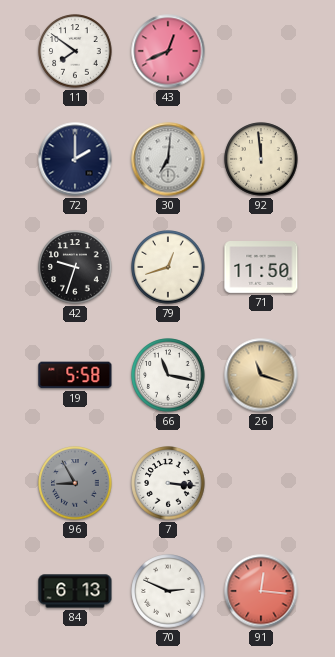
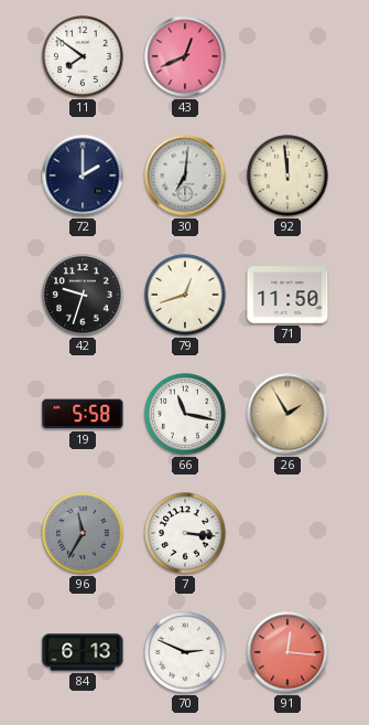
26: 11:18 -> 1:55 (287, 414)
96: 8:55 -> 11:35 (83, 533)
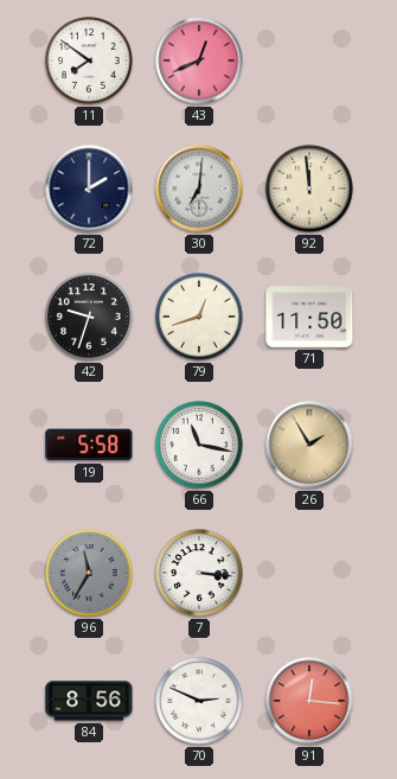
84: 6:13 -> 8:56 (89, 701)
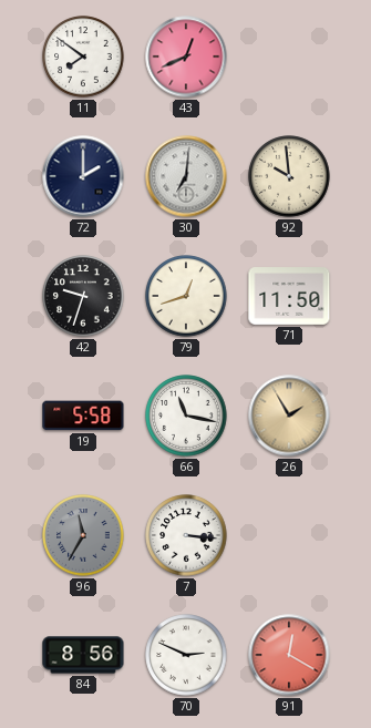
92: 11:59 -> 9:59 (289, 176)
91: 12:16 -> 12:20 (289, 655)
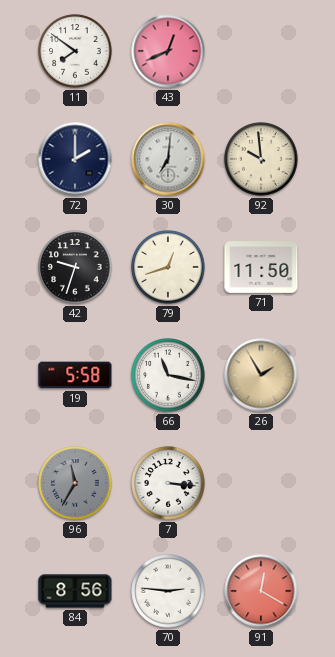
70: 2:49 -> 2:46 (168, 591)
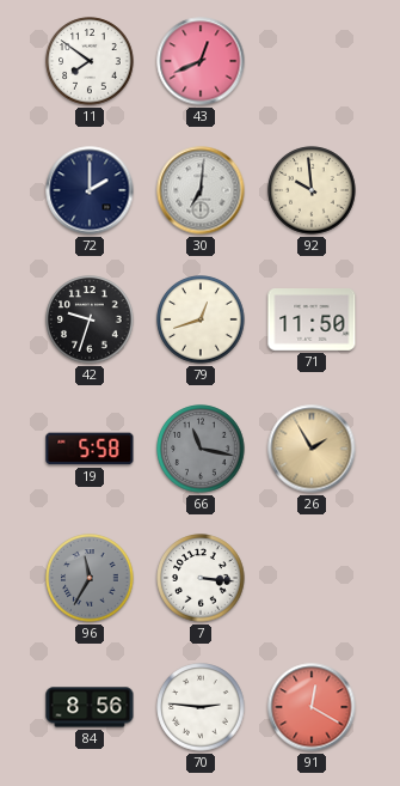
66 dial: white -> grey (201, 449)
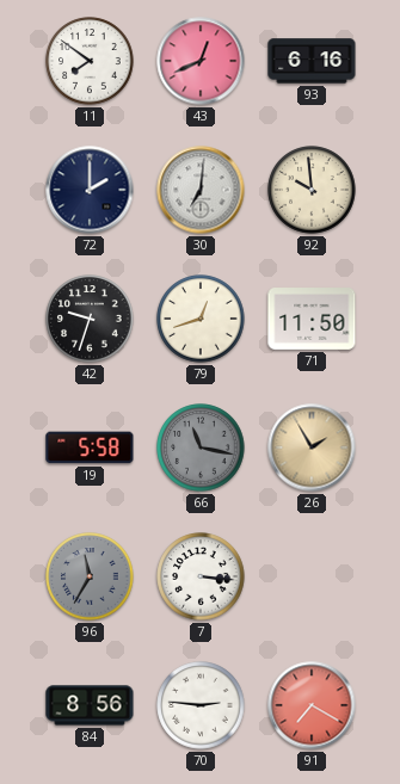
93: none -> 6:16 (312, 61)
91: 12:20 -> 7:20 (312, 705)
